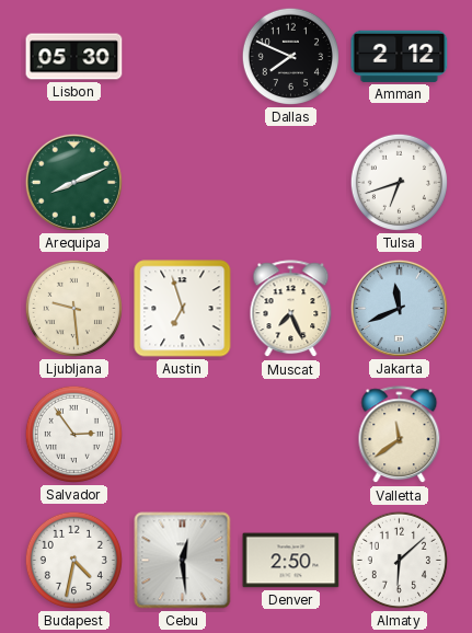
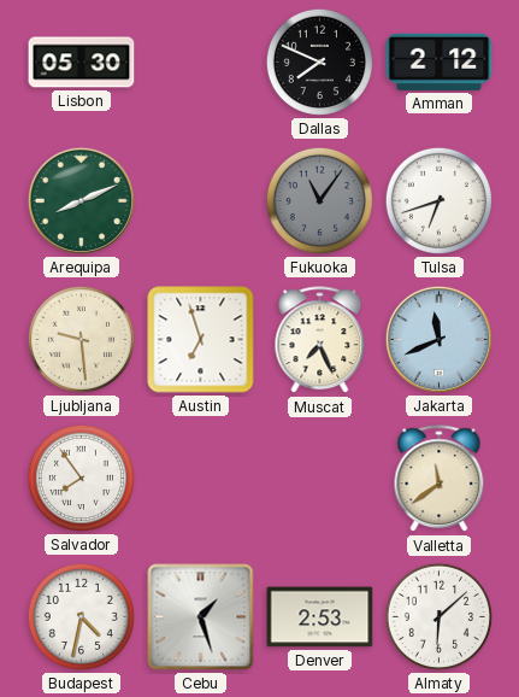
Fukuoka: none -> 11:06 (319, 200)
Salvador: 2:54 -> 7:54 (81, 478)
Cebu: 12:29 -> 1:27 (201, 617)
Denver: 2:50 -> 2:53 (320, 617)
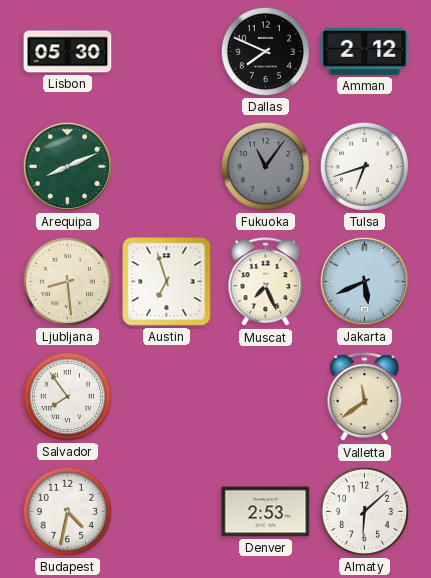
Ljubljana: 9:29 -> 8:29 (67, 281)
Jakarta: 11:41 -> 5:41 (364, 281)
Cebu: 1:27 -> none (201, 617)
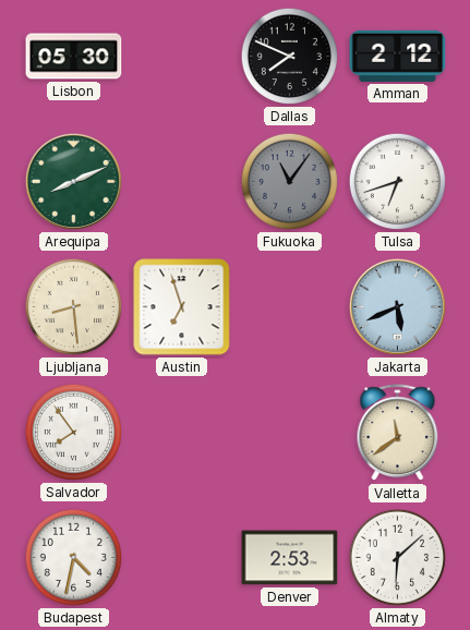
Muscat: 7:26 -> none (266, 282)
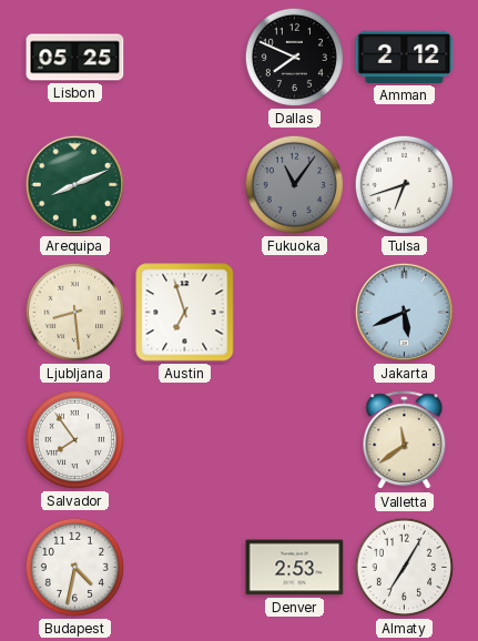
Lisbon: 05:30 -> 05:25 (75, 58)
Almaty: 6:08 -> 7:05 (404, 567)
